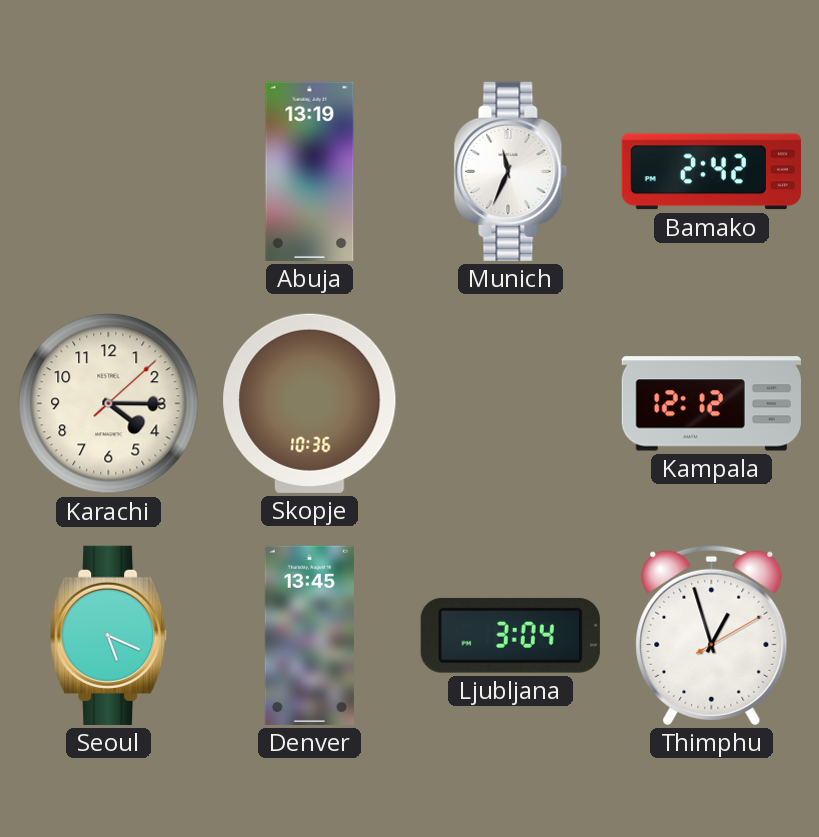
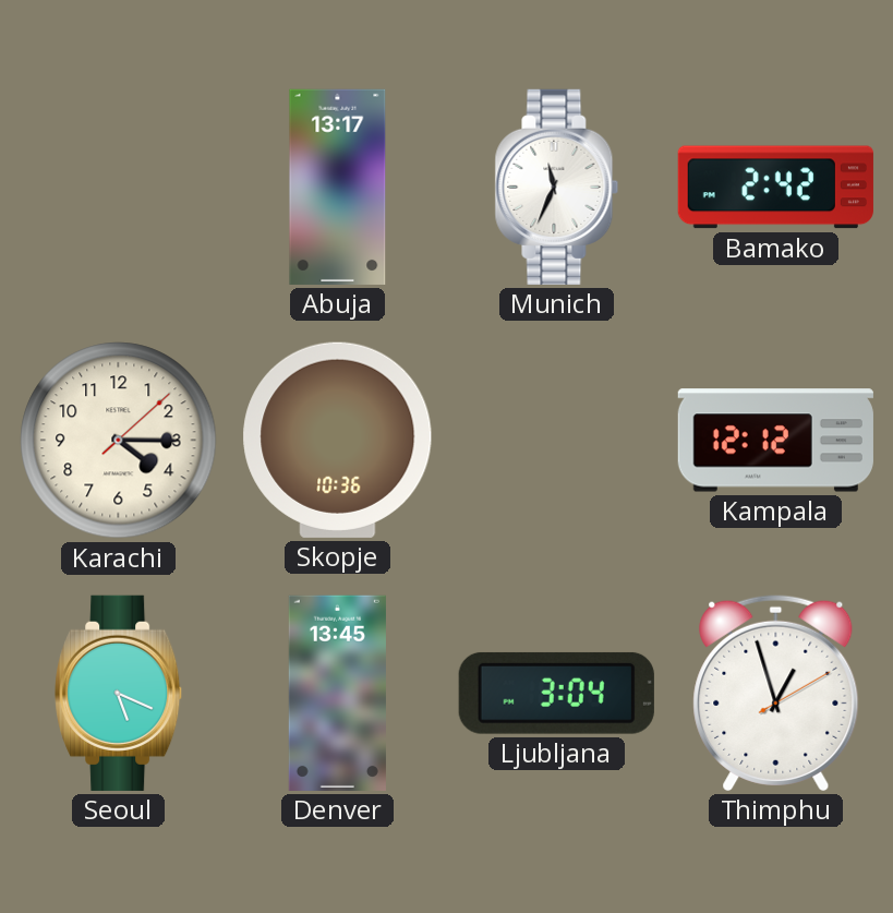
Abuja: 13:19 -> 13:17 (338, 187)
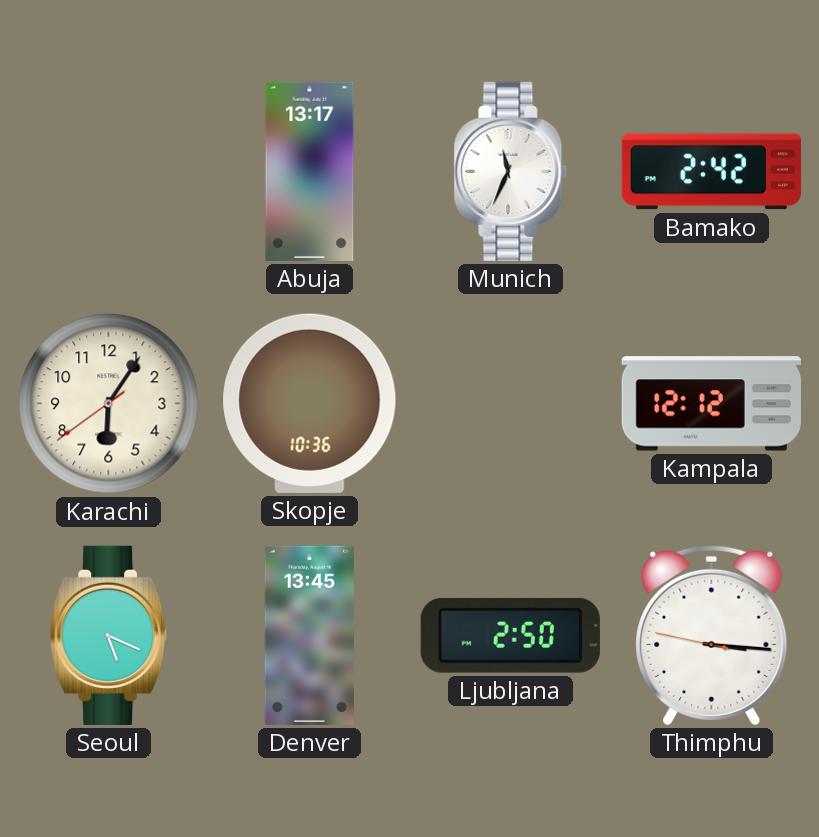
Karachi: 4:15 -> 6:05 (109, 404)
Ljubljana: 3:04 -> 2:50 (510, 635)
Thimphu: 12:57 -> 3:15 (712, 635)
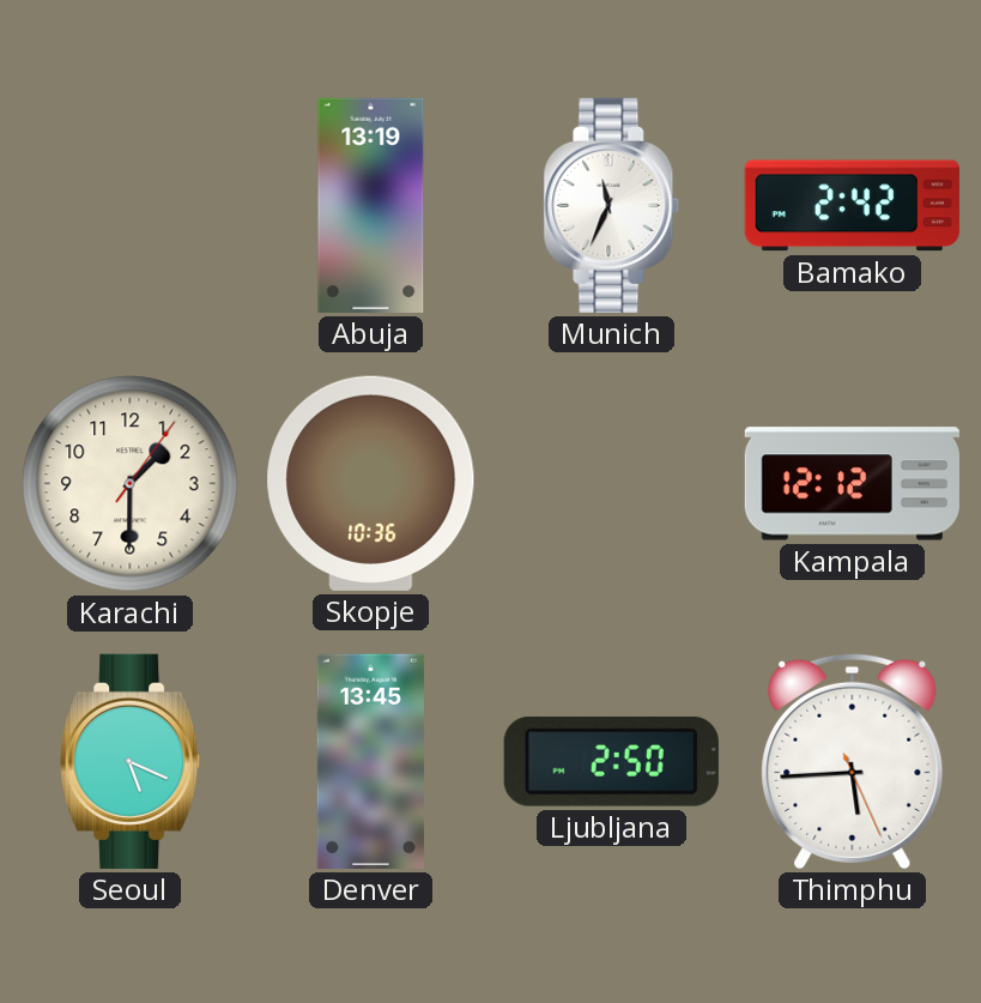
Abuja: 13:17 -> 13:19 (371, 205)
Karachi: 6:05 -> 1:30 (131, 484)
Thimphu: 3:15 -> 5:44 (853, 761)
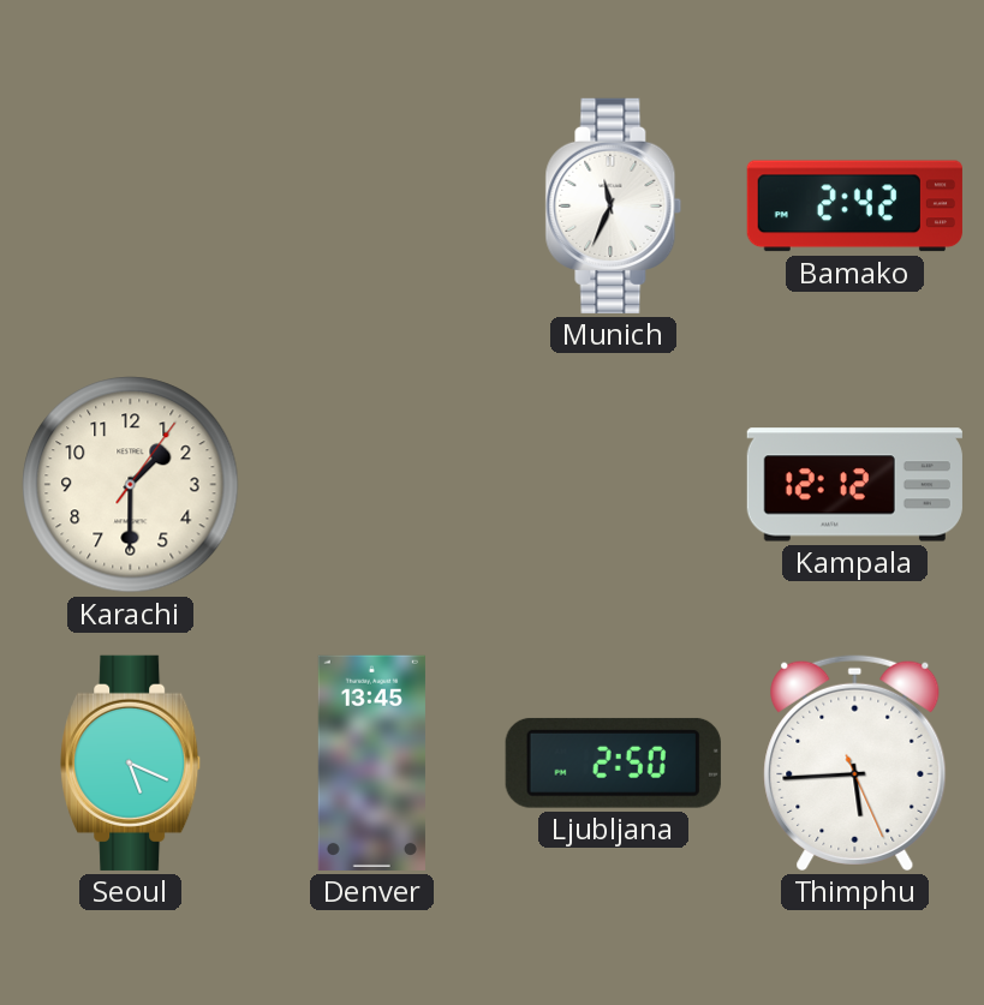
Abuja: 13:19 -> none (371, 205)
Skopje: 10:36 -> none (371, 483)
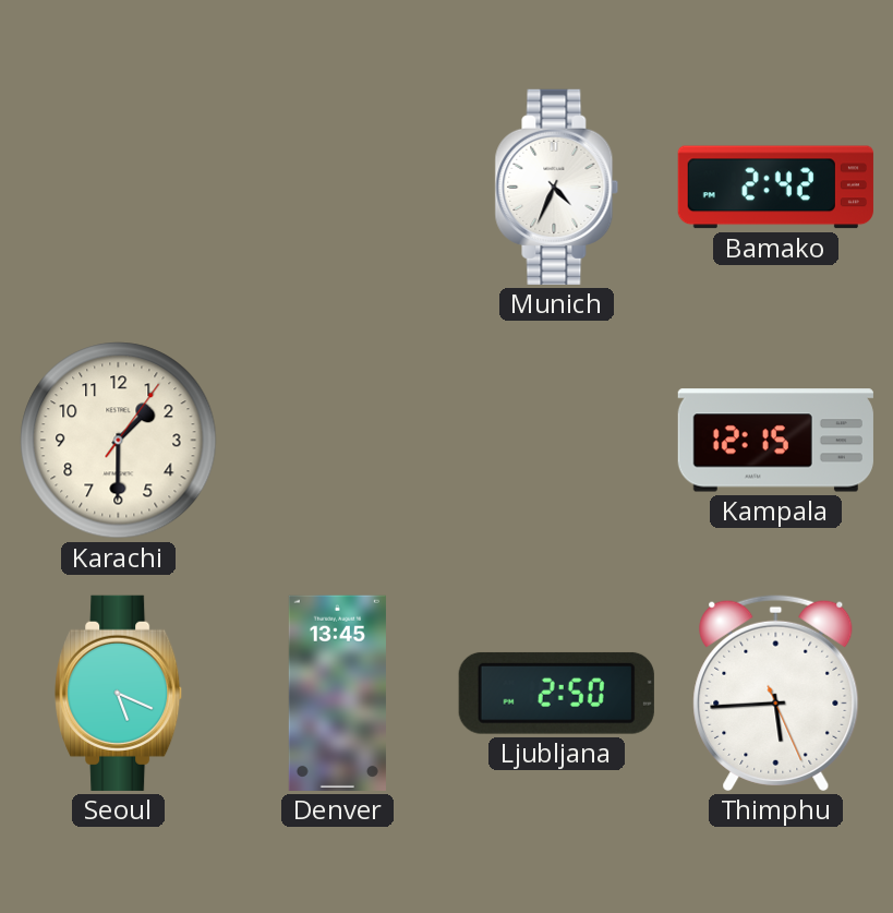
Munich: 11:34 -> 4:34 (557, 187)
Kampala: 12:12 -> 12:15 (775, 441)
